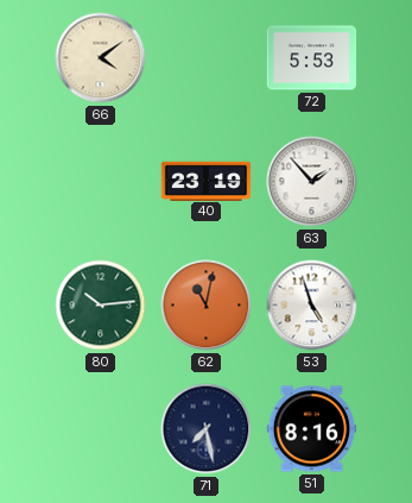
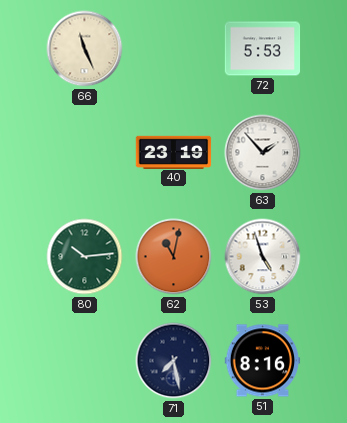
66: 4:09 -> 11:26 (85, 49)
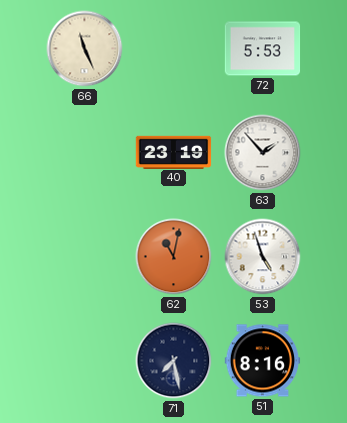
80: 10:14 -> none (85, 257)
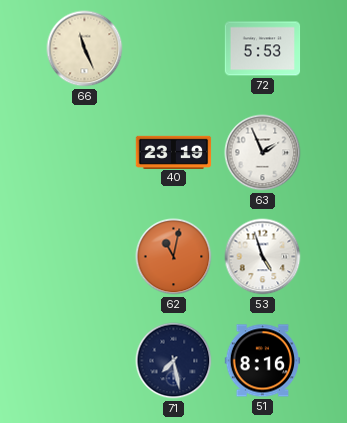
63: 1:53 -> 1:56 (263, 153)
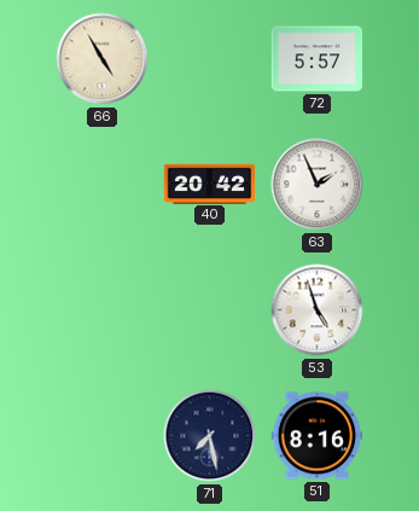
66: 11:26 -> 4:55 (103, 59)
72: 5:53 -> 5:57 (318, 59)
40: 23:19 -> 20:42 (210, 184)
62: 11:02 -> none (174, 257)
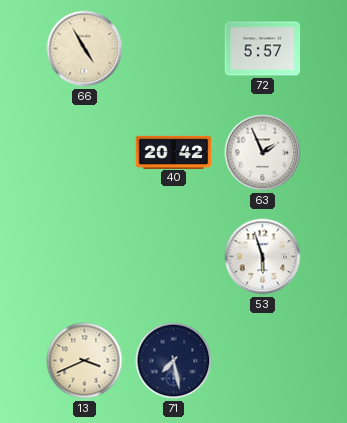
53: 4:57 -> 5:57 (263, 257)
13: none -> 3:41 (85, 361)
51: 8:16 -> none (318, 436)
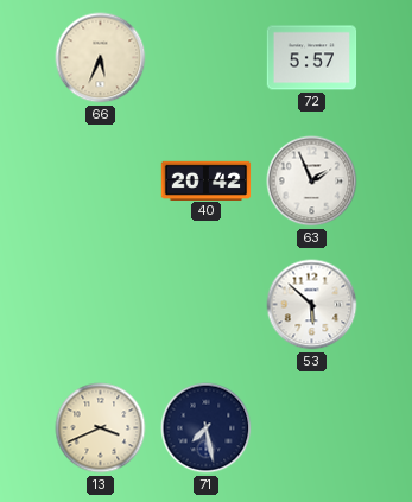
66: 4:55 -> 5:34 (101, 58)
53: 5:57 -> 5:52 (312, 305)
